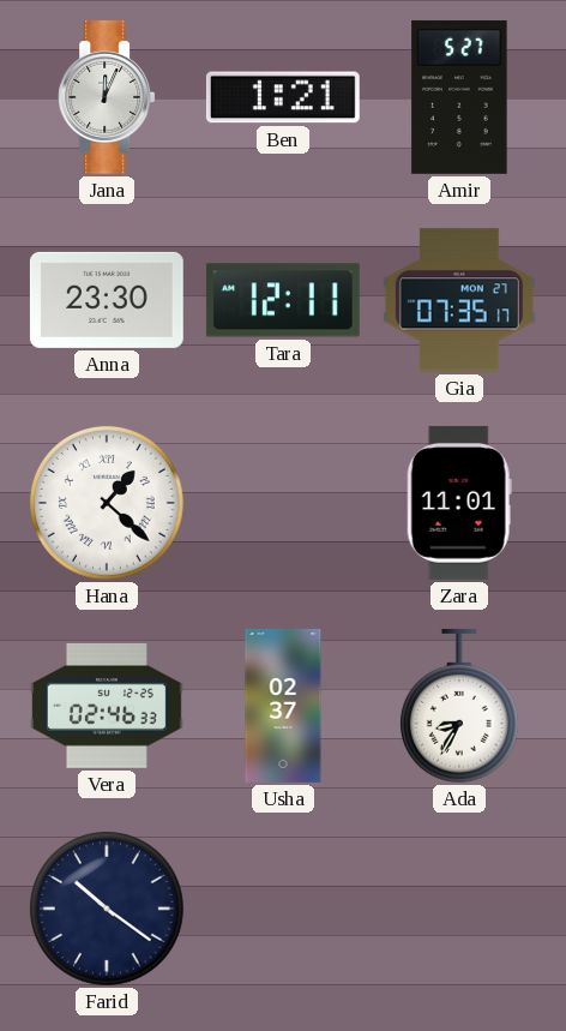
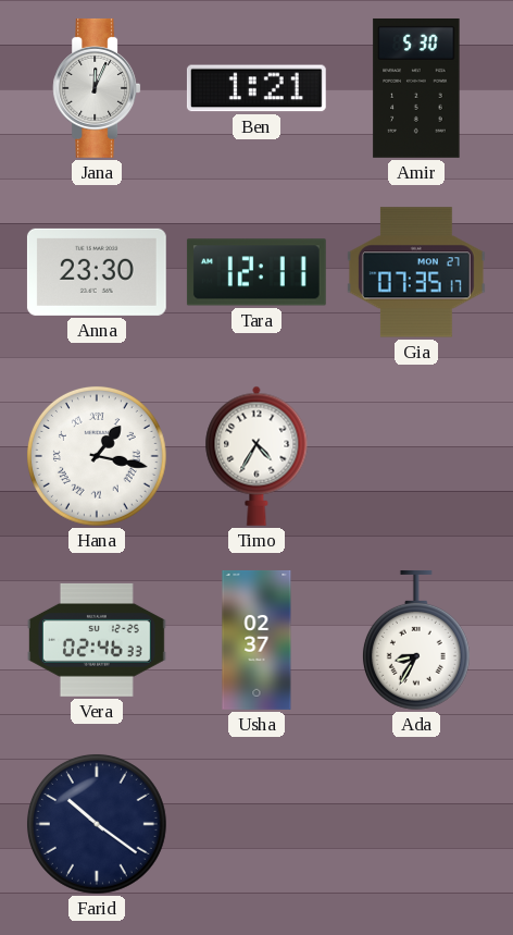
Amir: 5:27 -> 5:30 (416, 88)
Hana: 1:22 -> 1:17 (97, 456)
Timo: none -> 4:35 (256, 456)
Zara: 11:01 -> none (459, 503)
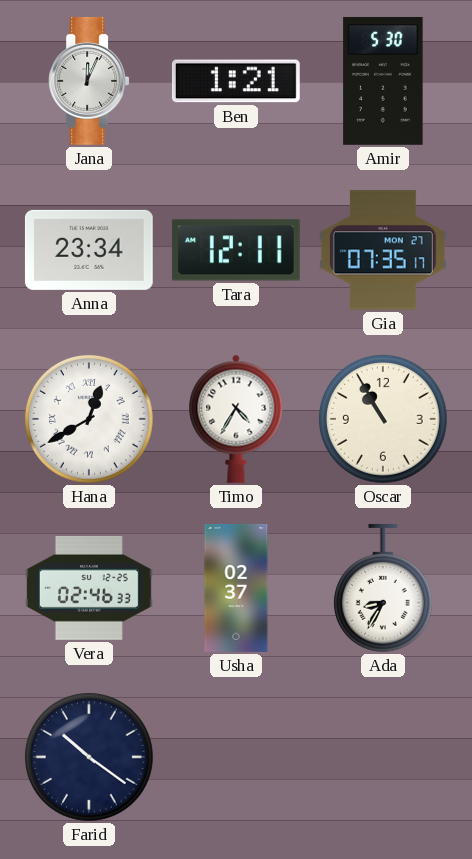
Anna: 23:30 -> 23:34 (89, 250)
Hana: 1:17 -> 12:40 (89, 419)
Oscar: none -> 10:55 (383, 419)
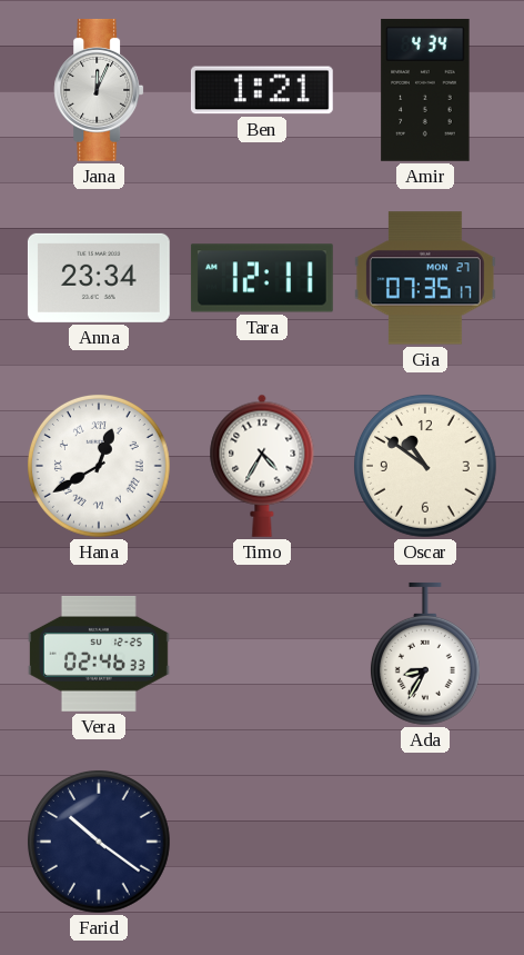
Amir: 5:30 -> 4:34 (425, 90)
Oscar: 10:55 -> 10:51 (425, 466)
Usha: 02:37 -> none (236, 588)
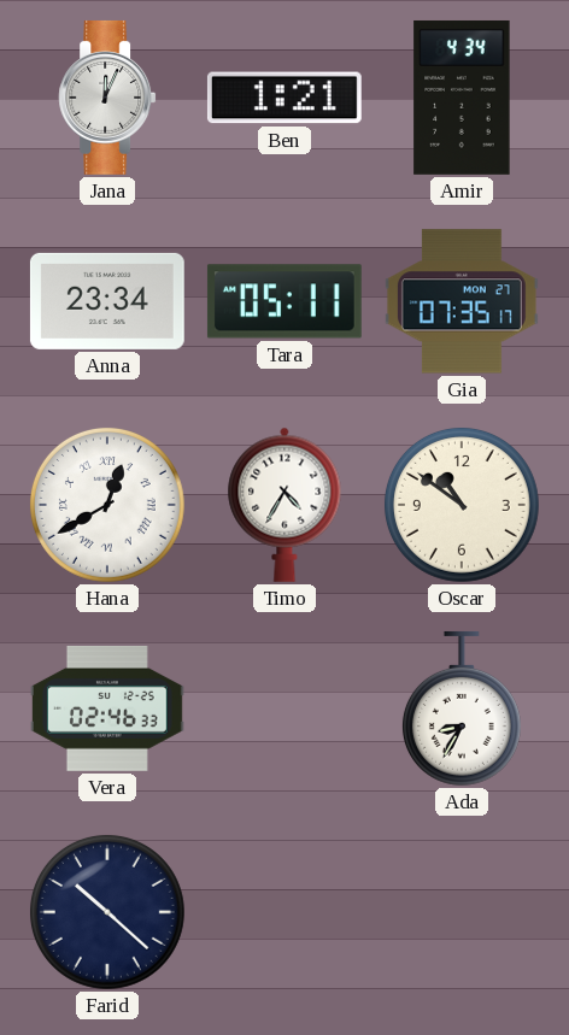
Tara: 12:11 -> 05:11 (284, 301)
Farid: 10:21 -> 10:22 (107, 912)
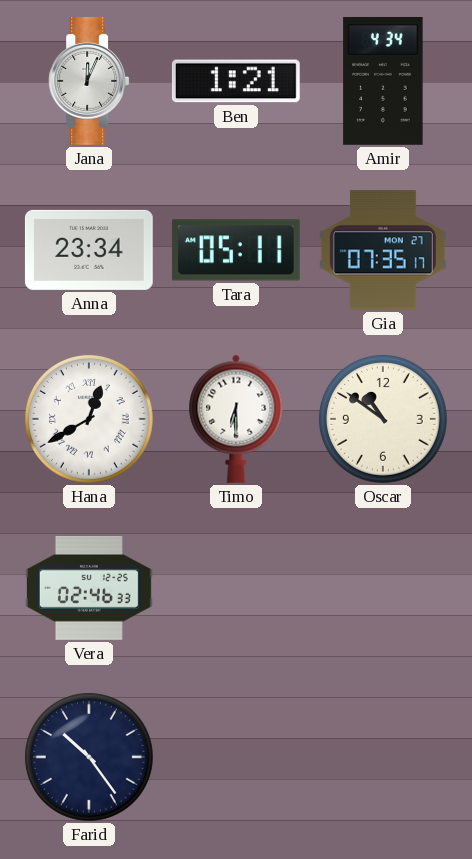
Timo: 4:35 -> 6:30 (236, 419)
Ada: 8:35 -> none (462, 708)
Farid: 10:22 -> 10:24 (89, 757)
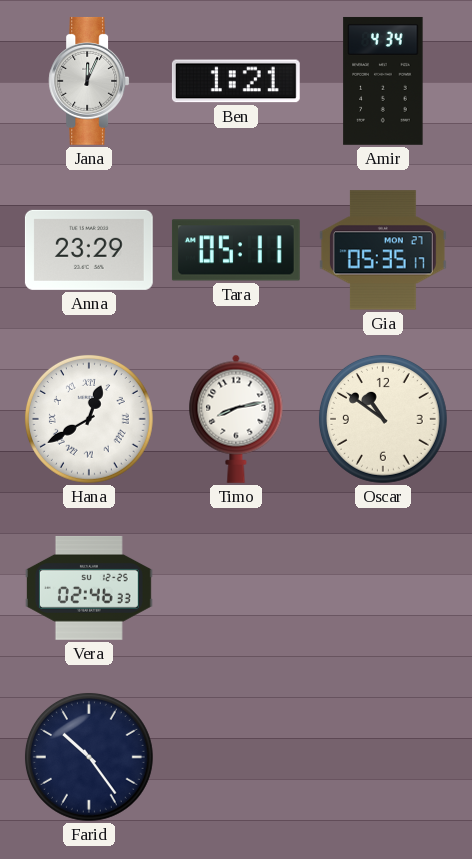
Anna: 23:34 -> 23:29 (89, 250)
Gia: 07:35 -> 05:35 (383, 250)
Timo: 6:30 -> 8:13 (236, 419)
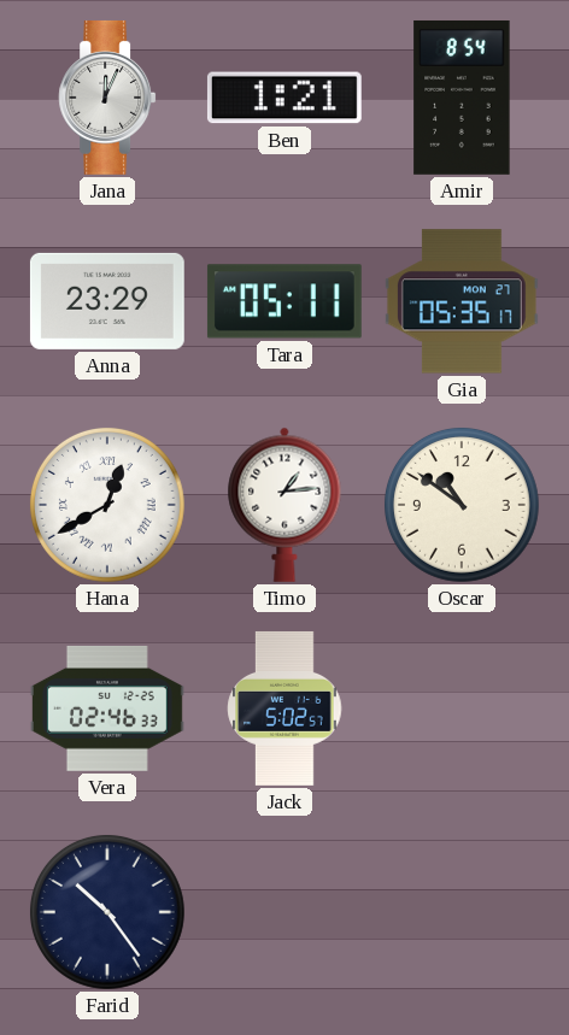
Amir: 4:34 -> 8:54 (462, 98)
Timo: 8:13 -> 1:14 (284, 505)
Jack: none -> 5:02 (284, 708)
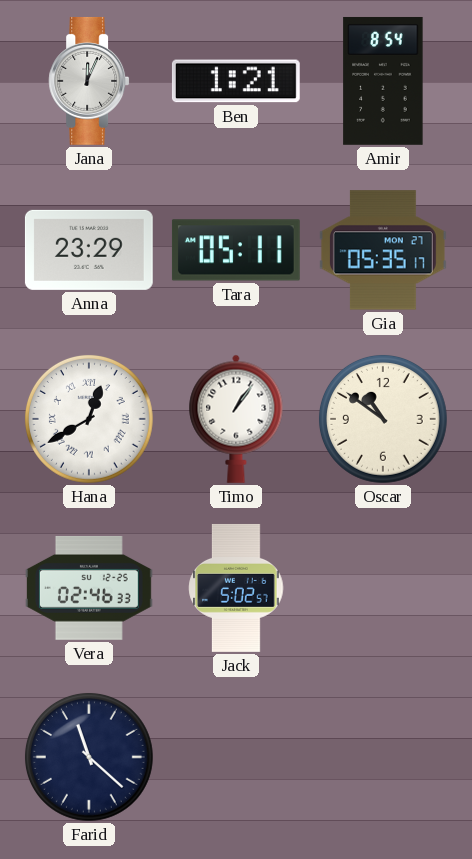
Timo: 1:14 -> 1:06 (236, 419)
Farid: 10:24 -> 11:22 (89, 757)
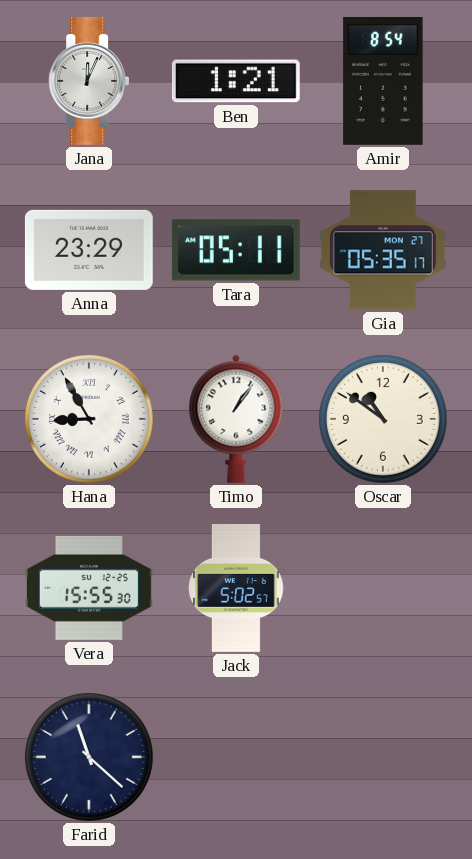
Hana: 12:40 -> 8:55 (89, 419)
Vera: 02:46 -> 15:55 (89, 588)
